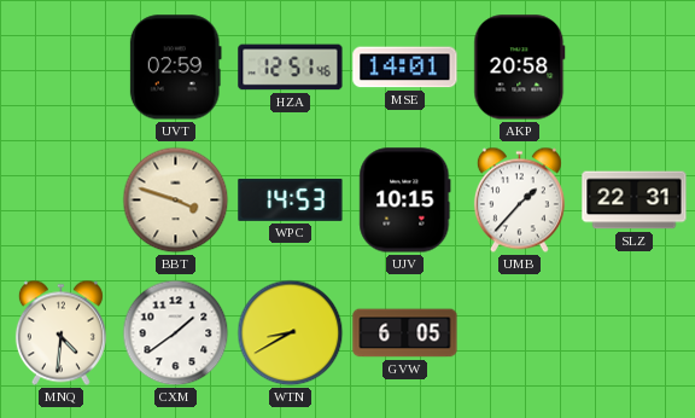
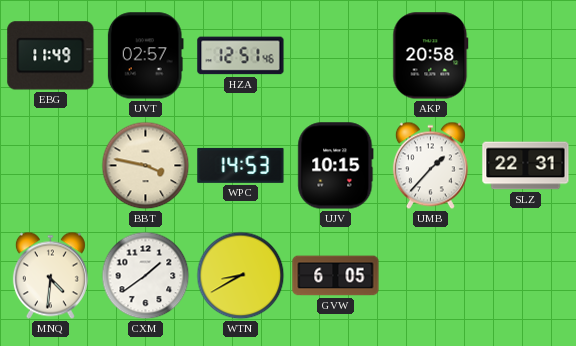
EBG: none -> 11:49 (51, 56)
UVT: 02:59 -> 02:57 (145, 56)
MSE: 14:01 -> none (405, 68)
BBT: 3:48 -> 3:47 (146, 166)
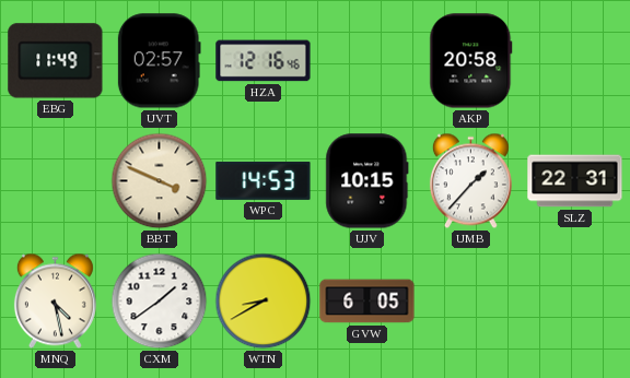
HZA: 12:51 -> 12:16 (264, 61)
BBT: 3:47 -> 3:49 (160, 181)
MNQ: 4:31 -> 4:28 (55, 302)
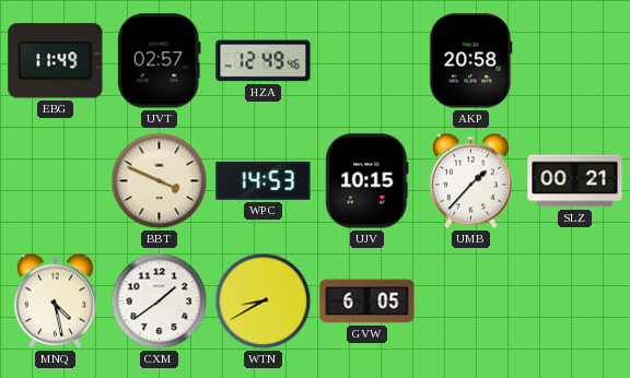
HZA: 12:16 -> 12:49 (264, 61)
SLZ: 22:31 -> 00:21 (575, 181)
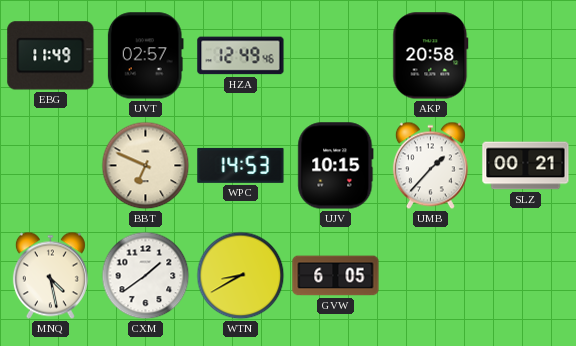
BBT: 3:49 -> 6:49 (146, 166)
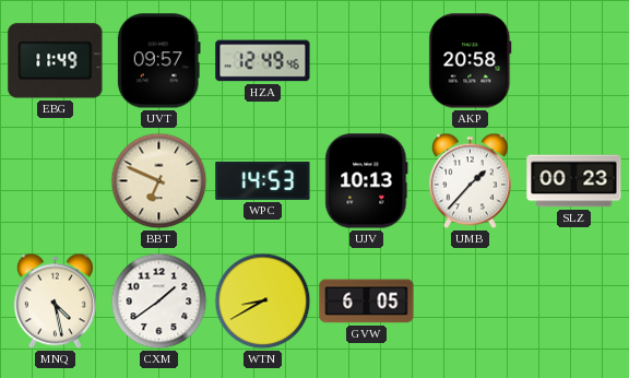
UVT: 02:57 -> 09:57 (158, 61)
UJV: 10:15 -> 10:13 (367, 181)
SLZ: 00:21 -> 00:23 (574, 181)
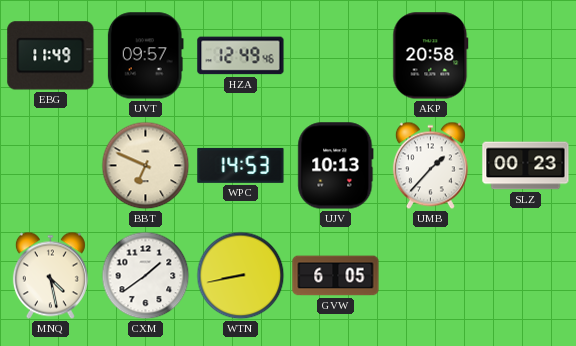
WTN: 8:40 -> 8:43 (241, 276)
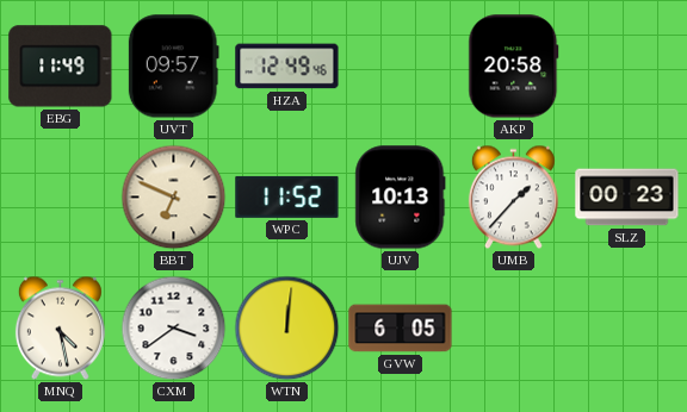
WPC: 14:53 -> 11:52 (287, 196)
CXM: 1:39 -> 3:39 (174, 329)
WTN: 8:43 -> 12:01 (287, 329)
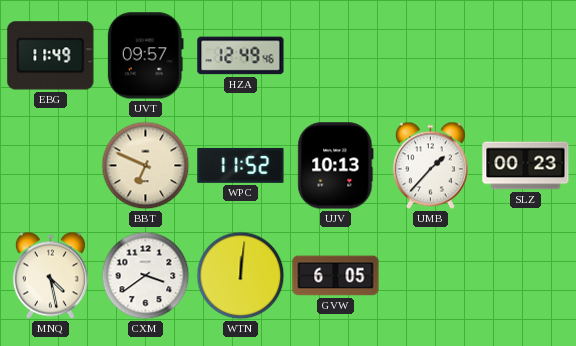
AKP: 20:58 -> none (514, 67)
